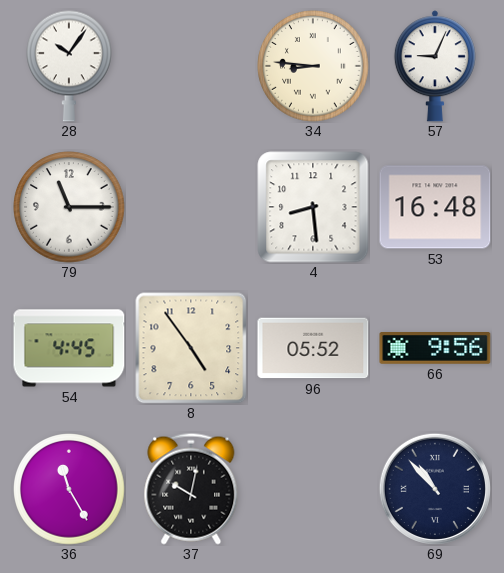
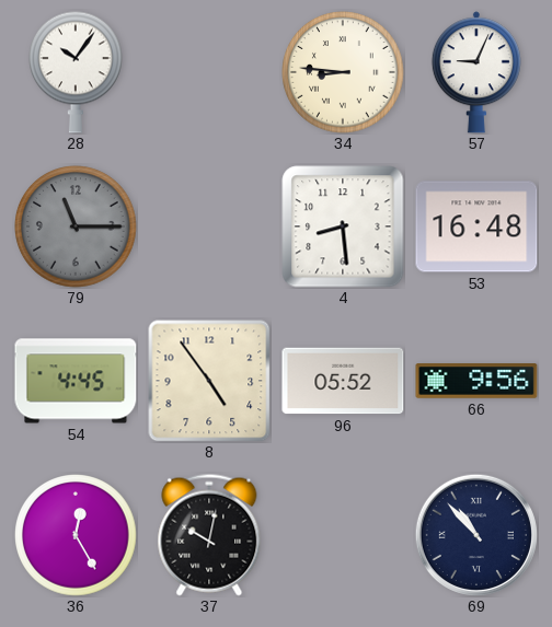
79 dial: white -> grey (76, 227)
36: 11:25 -> 12:25 (76, 535)
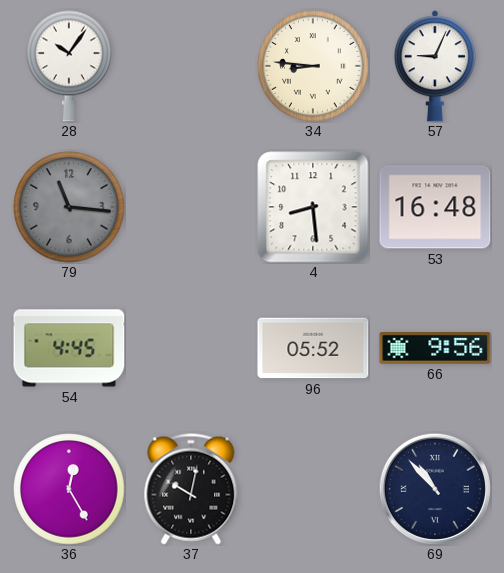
79: 11:15 -> 11:16 (69, 207)
8: 4:54 -> none (209, 381)
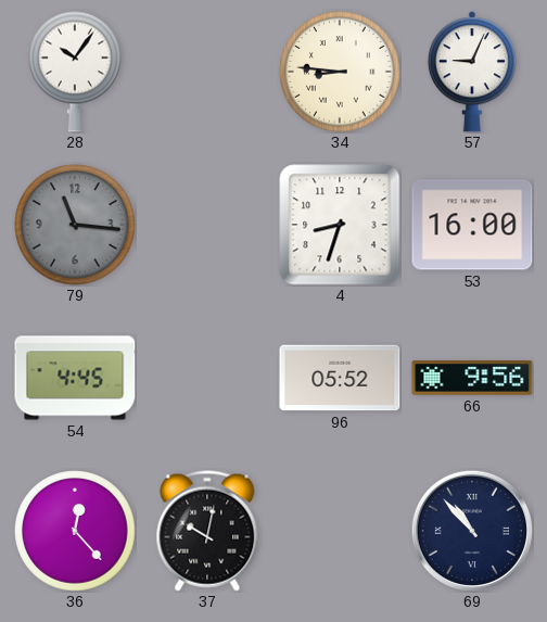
4: 8:29 -> 8:33 (340, 225)
53: 16:48 -> 16:00 (472, 225)
36: 12:25 -> 12:23 (75, 531)
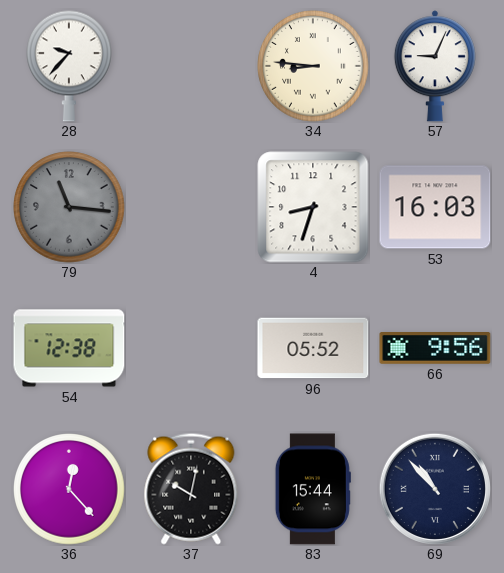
28: 10:06 -> 9:37 (70, 66)
53: 16:00 -> 16:03 (435, 207)
54: 4:45 -> 12:38 (69, 348)
83: none -> 15:44 (313, 489)
